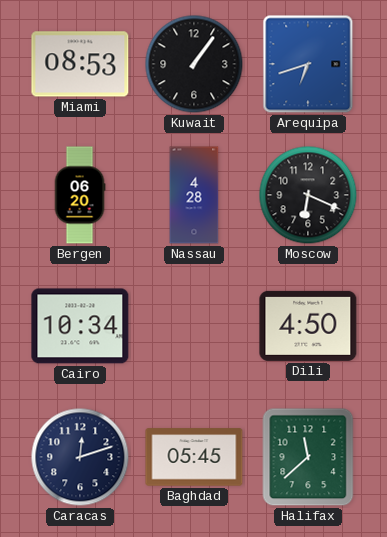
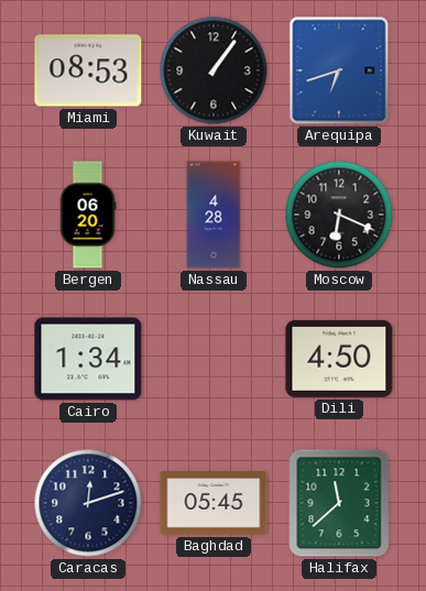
Cairo: 10:34 -> 1:34 (88, 359)
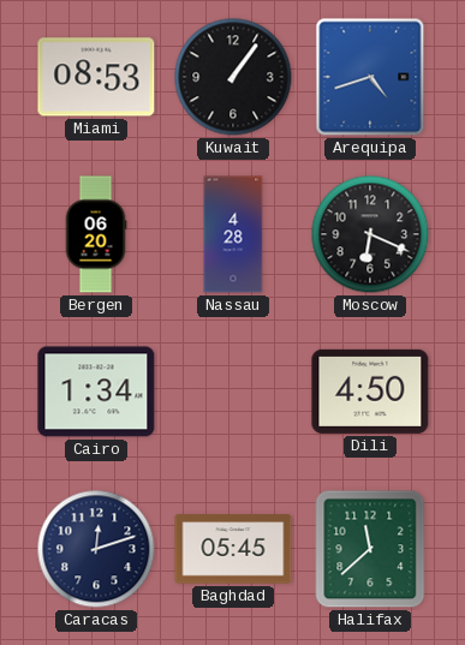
Arequipa: 6:42 -> 4:42 (370, 77)
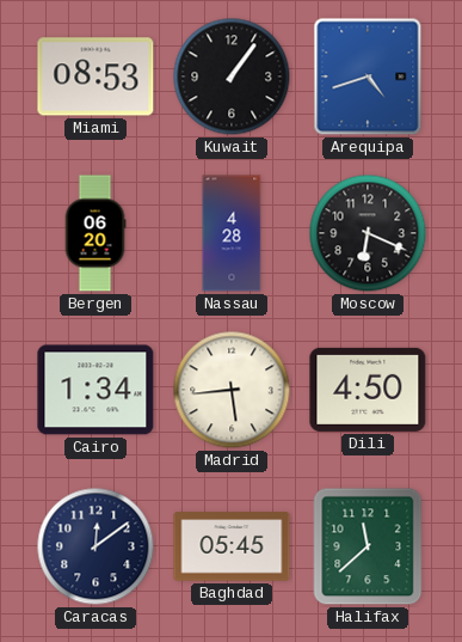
Madrid: none -> 5:44 (232, 390)
Caracas: 12:12 -> 12:09 (96, 546)
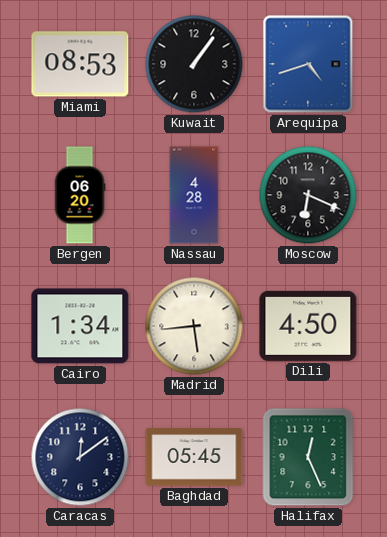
Halifax: 11:38 -> 12:26 (308, 457)
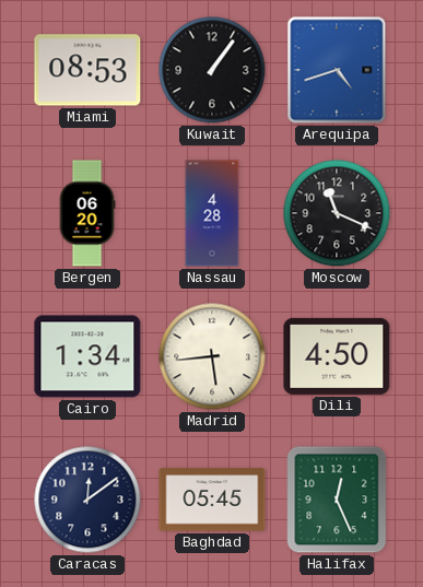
Moscow: 6:19 -> 11:19 (337, 213)
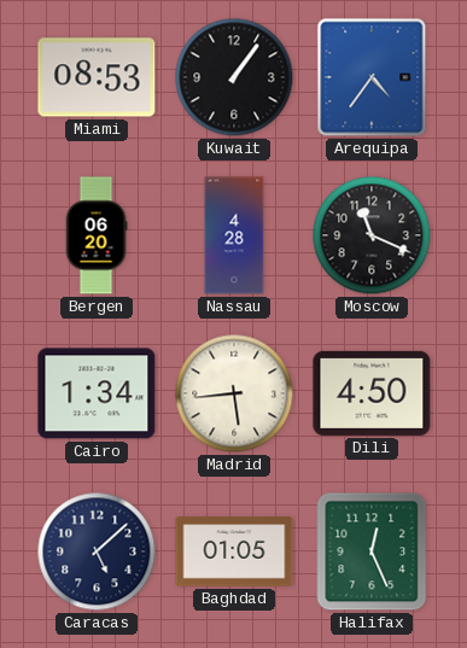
Arequipa: 4:42 -> 4:36 (372, 77)
Caracas: 12:09 -> 5:08 (97, 551)
Baghdad: 05:45 -> 01:05 (234, 551)
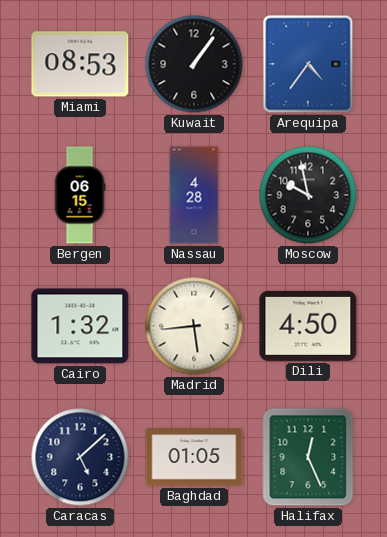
Bergen: 06:20 -> 06:15 (80, 195)
Moscow: 11:19 -> 9:58 (308, 195)
Cairo: 1:34 -> 1:32 (80, 326)
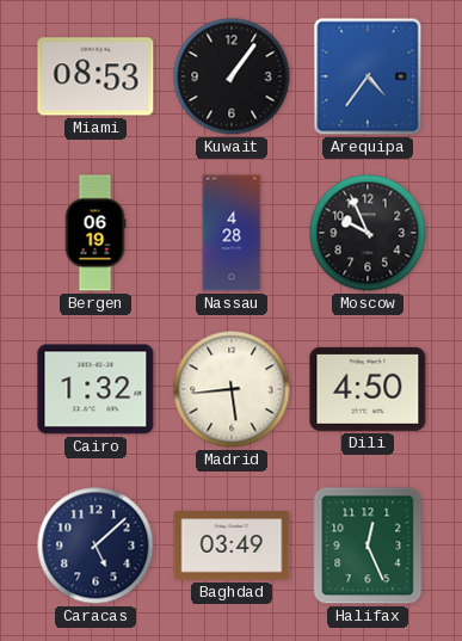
Bergen: 06:15 -> 06:19 (96, 233)
Moscow: 9:58 -> 9:56 (368, 233)
Baghdad: 01:05 -> 03:49 (232, 546)
